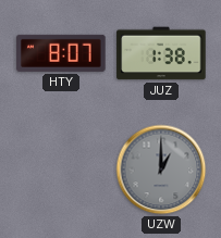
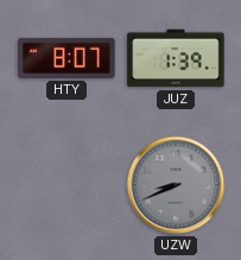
JUZ: 1:38 -> 1:39 (176, 58)
UZW: 1:00 -> 8:41 (176, 185)
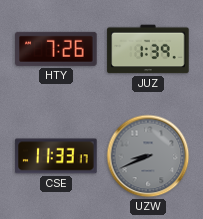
HTY: 8:07 -> 7:26 (56, 49)
CSE: none -> 11:33 (56, 156)
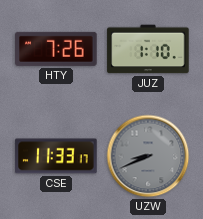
JUZ: 1:39 -> 1:10 (148, 49)
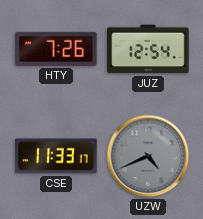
JUZ: 1:10 -> 12:54 (148, 49)
UZW: 8:41 -> 4:41 (148, 156)
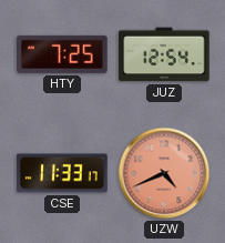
HTY: 7:26 -> 7:25 (62, 54)
UZW dial: grey -> salmon (164, 173)
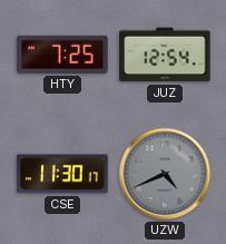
CSE: 11:33 -> 11:30 (62, 174)
UZW dial: salmon -> grey (165, 174)
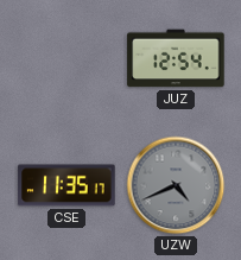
HTY: 7:25 -> none (62, 55)
CSE: 11:30 -> 11:35 (66, 185)
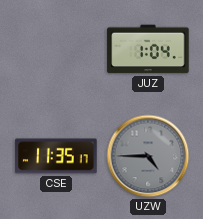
JUZ: 12:54 -> 1:04 (148, 49)
UZW: 4:41 -> 4:45 (148, 156)
